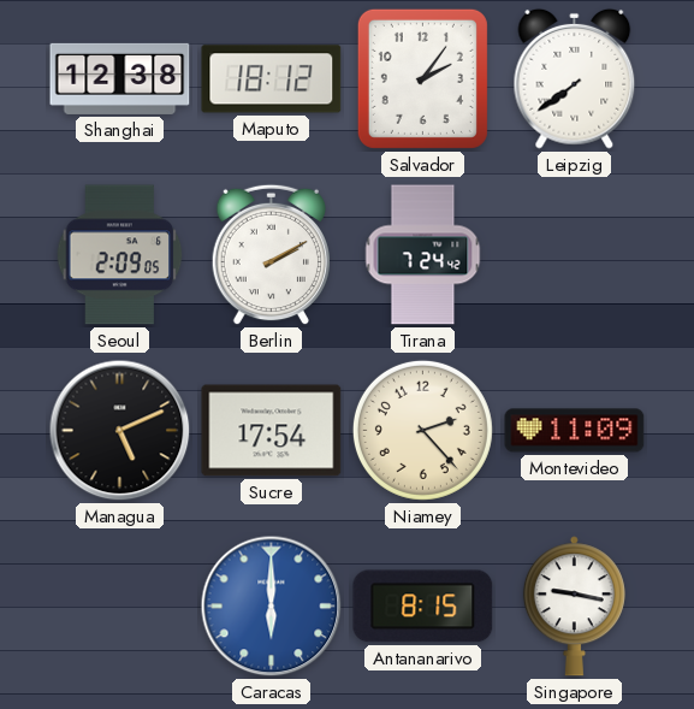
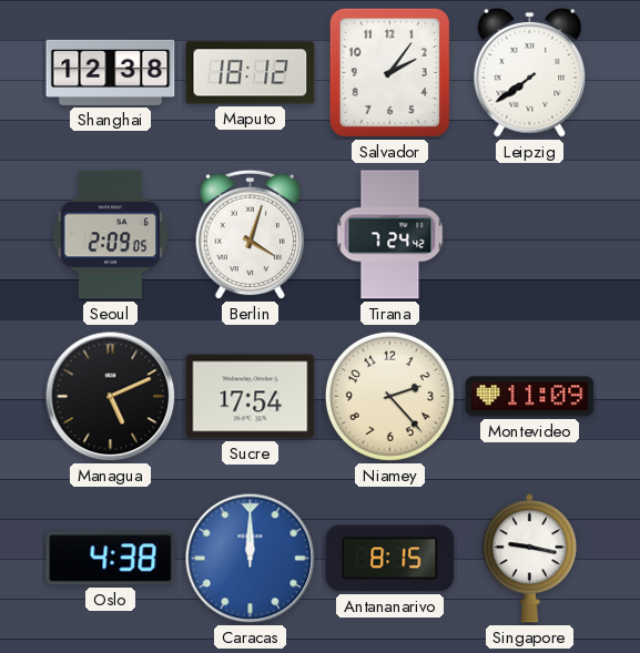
Berlin: 2:10 -> 4:03 (250, 235)
Oslo: none -> 4:38 (111, 559)
Caracas: 6:00 -> 12:00 (251, 559)
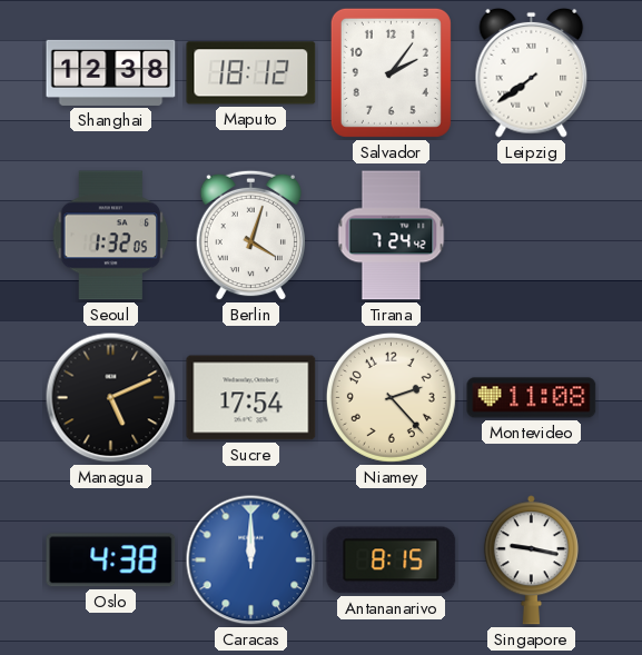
Seoul: 2:09 -> 1:32 (111, 236)
Montevideo: 11:09 -> 11:08 (532, 398)
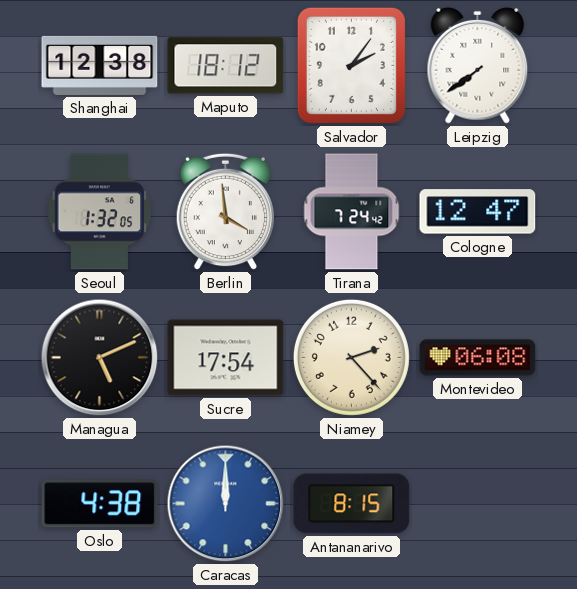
Berlin: 4:03 -> 3:59 (225, 212)
Cologne: none -> 12:47 (478, 212)
Montevideo: 11:08 -> 06:08 (478, 358)
Singapore: 9:17 -> none (531, 560)
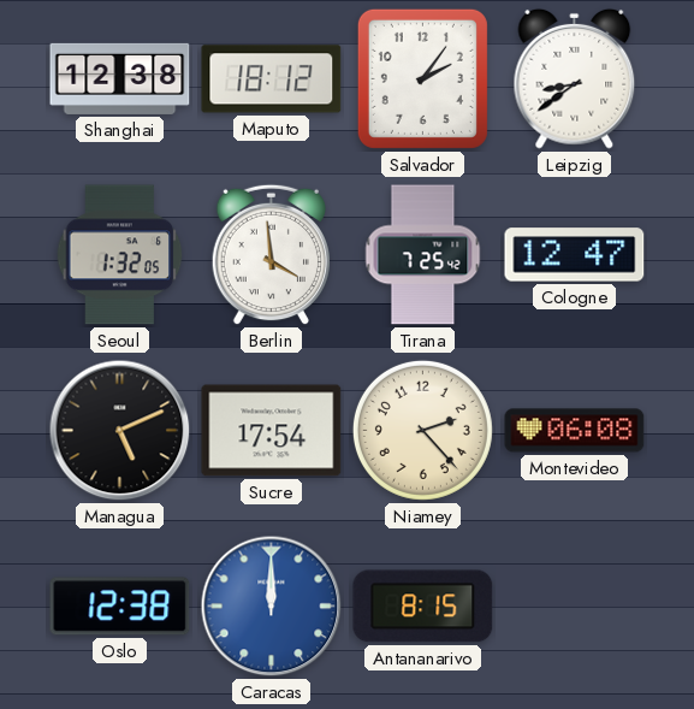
Leipzig: 7:39 -> 8:39 (575, 78)
Tirana: 7:24 -> 7:25 (423, 255)
Oslo: 4:38 -> 12:38 (120, 607)
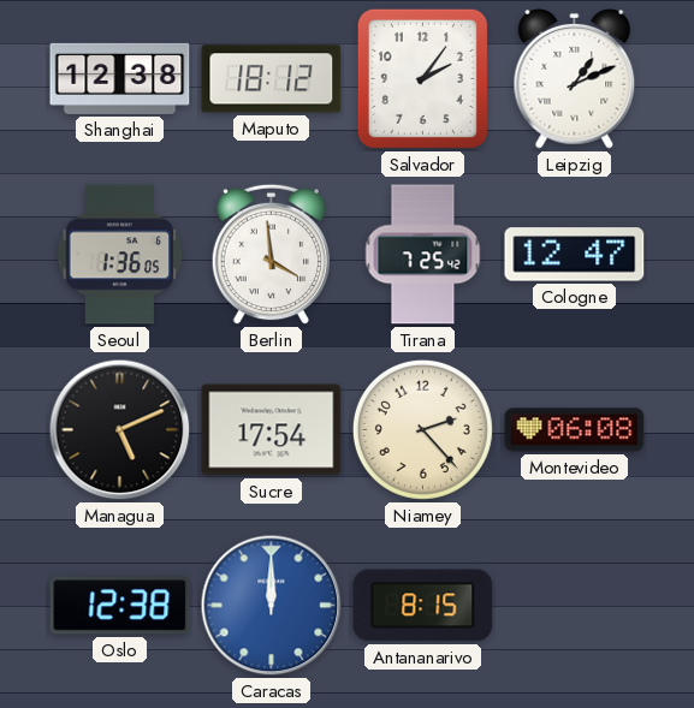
Leipzig: 8:39 -> 1:11 (575, 78)
Seoul: 1:32 -> 1:36 (120, 255)
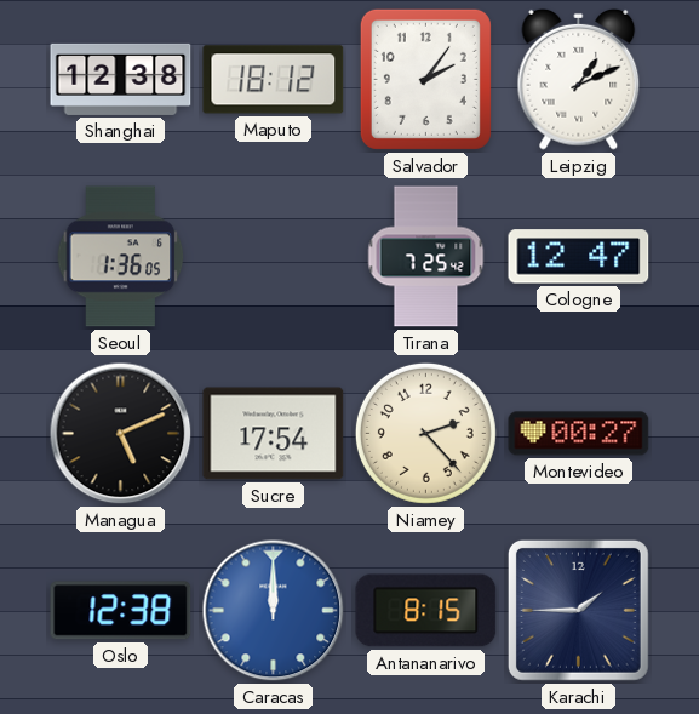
Berlin: 3:59 -> none (271, 255)
Montevideo: 06:08 -> 00:27 (579, 434)
Karachi: none -> 1:45 (578, 610)
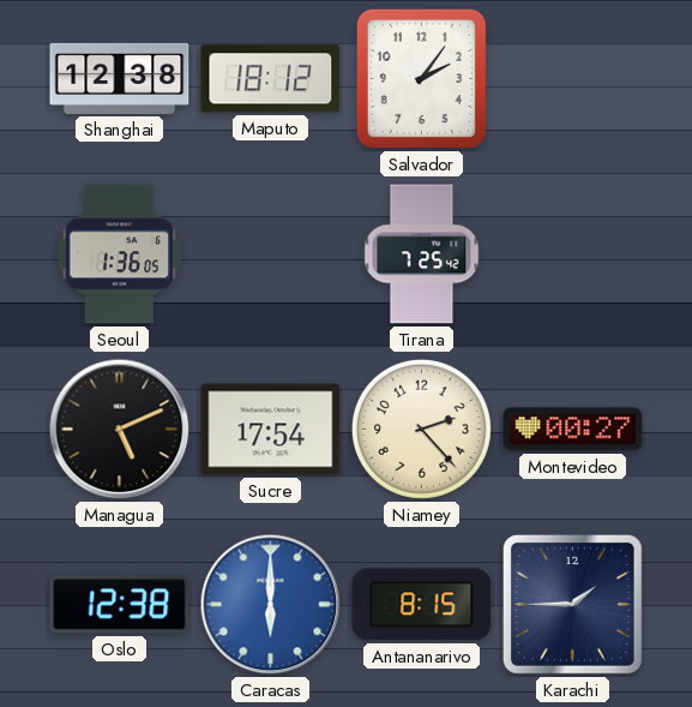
Leipzig: 1:11 -> none (579, 79)
Cologne: 12:47 -> none (579, 257)
Caracas: 12:00 -> 6:00 (271, 605)
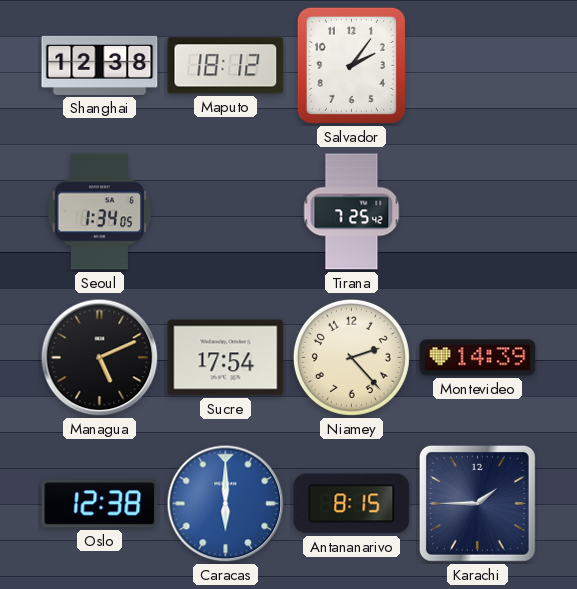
Seoul: 1:36 -> 1:34 (100, 212)
Montevideo: 00:27 -> 14:39 (478, 358)
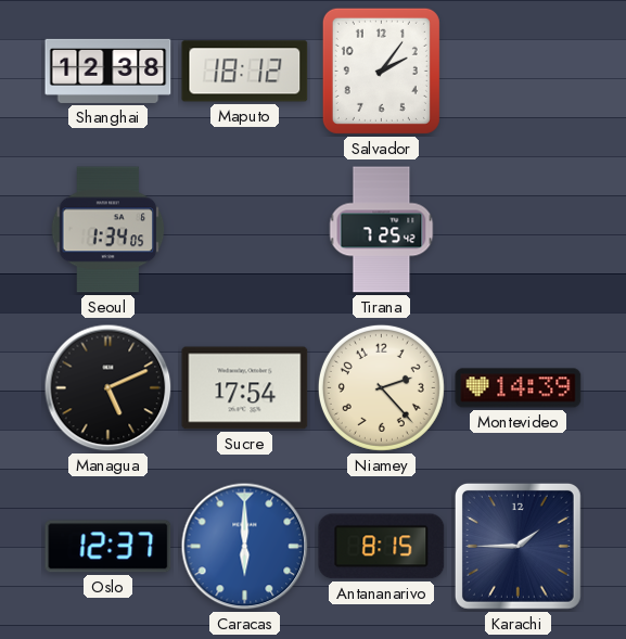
Oslo: 12:38 -> 12:37 (108, 547)
